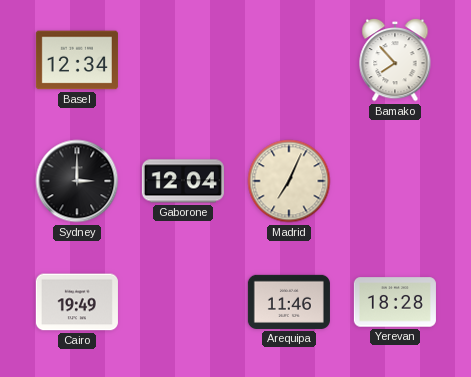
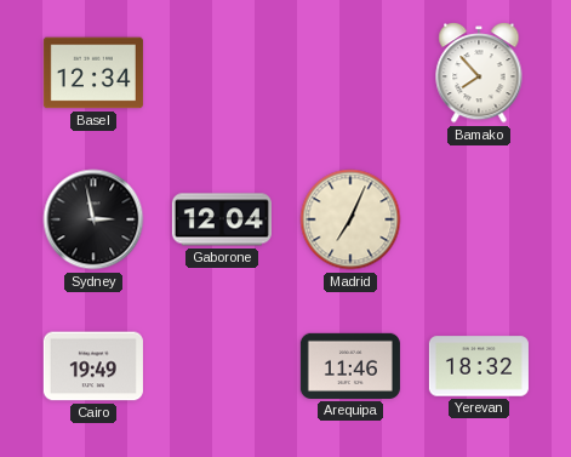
Sydney: 3:00 -> 2:58 (93, 219)
Yerevan: 18:28 -> 18:32 (479, 366)
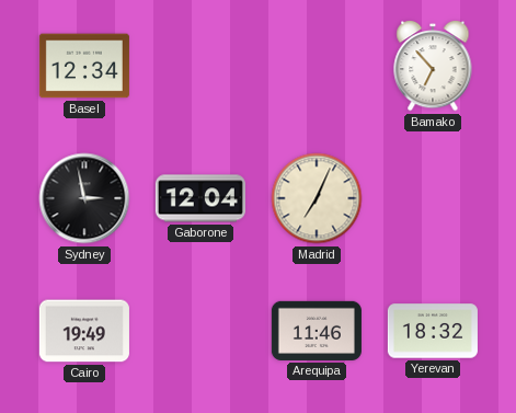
Bamako: 7:53 -> 6:53 (433, 66)
